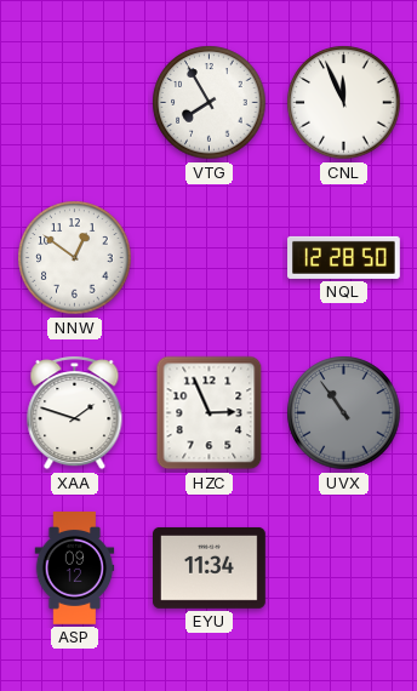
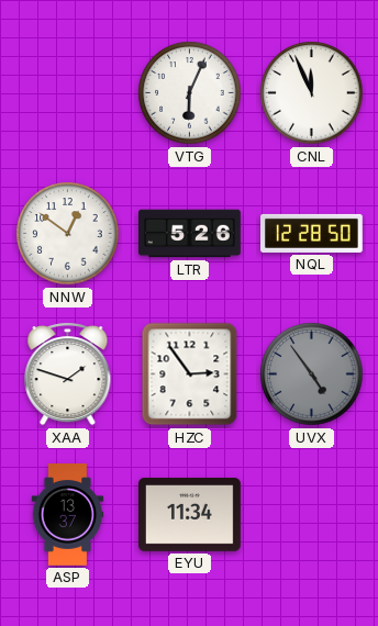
VTG: 7:55 -> 6:04 (190, 93)
LTR: none -> 5:26 (190, 234)
HZC: 2:56 -> 2:54 (190, 375)
UVX: 10:54 -> 4:54 (312, 375)
ASP: 09:12 -> 13:37 (68, 515)
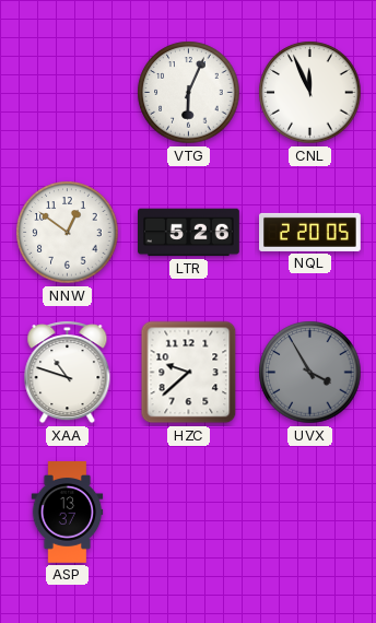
NQL: 12:28 -> 2:20 (310, 232)
XAA: 1:48 -> 10:48 (68, 373)
HZC: 2:54 -> 9:38 (189, 373)
UVX: 4:54 -> 3:55 (310, 373)
EYU: 11:34 -> none (190, 514)
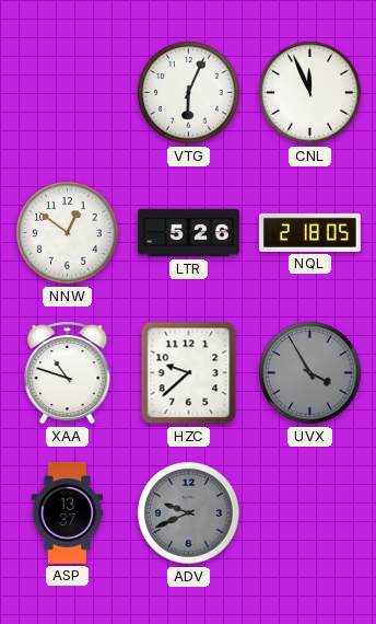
NQL: 2:20 -> 2:18 (310, 232)
ADV: none -> 9:41 (189, 513)
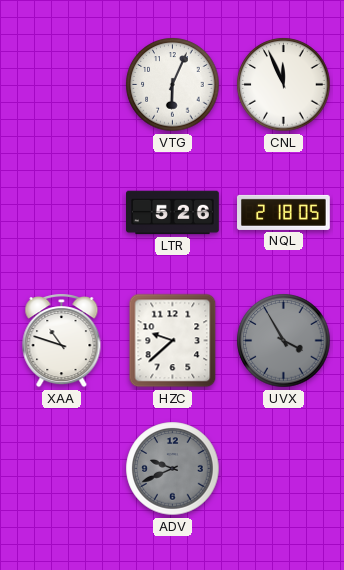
NNW: 12:51 -> none (68, 233)
ASP: 13:37 -> none (68, 513)
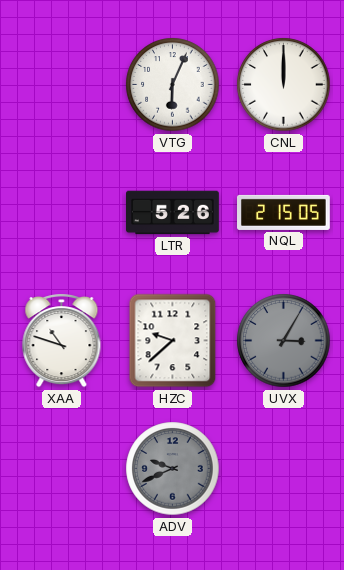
CNL: 11:56 -> 12:00 (284, 85)
NQL: 2:18 -> 2:15 (284, 212)
UVX: 3:55 -> 3:05 (284, 341)
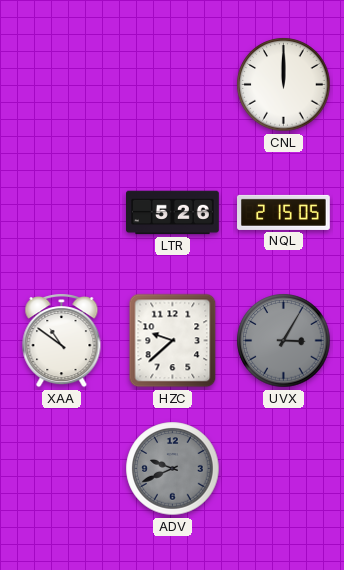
VTG: 6:04 -> none (173, 85)
XAA: 10:48 -> 10:51 (62, 341)
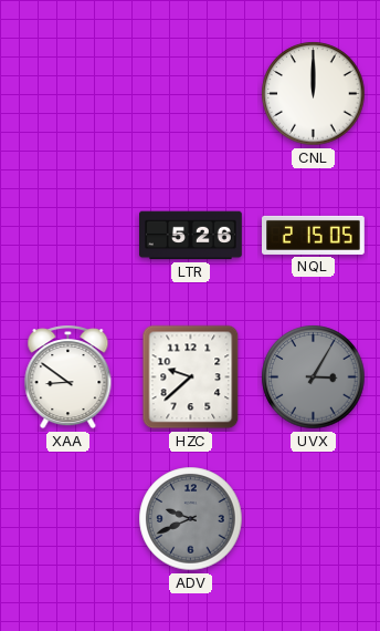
XAA: 10:51 -> 8:51 (68, 377)
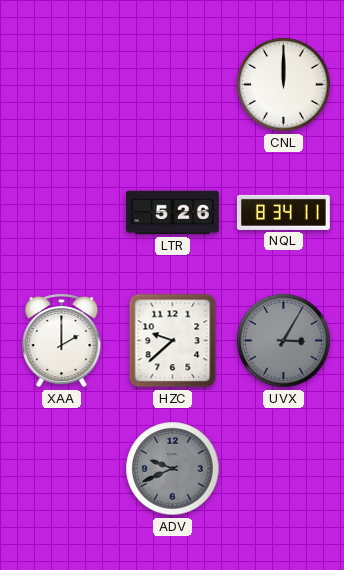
NQL: 2:15 -> 8:34 (284, 212)
XAA: 8:51 -> 2:00 (62, 341)
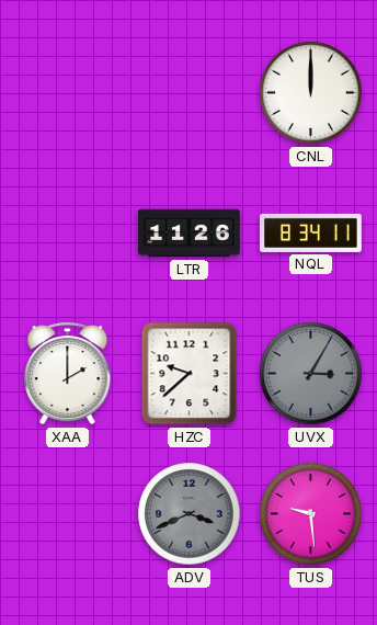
LTR: 5:26 -> 11:26 (190, 234)
ADV: 9:41 -> 3:41 (190, 514)
TUS: none -> 9:29 (311, 514)
